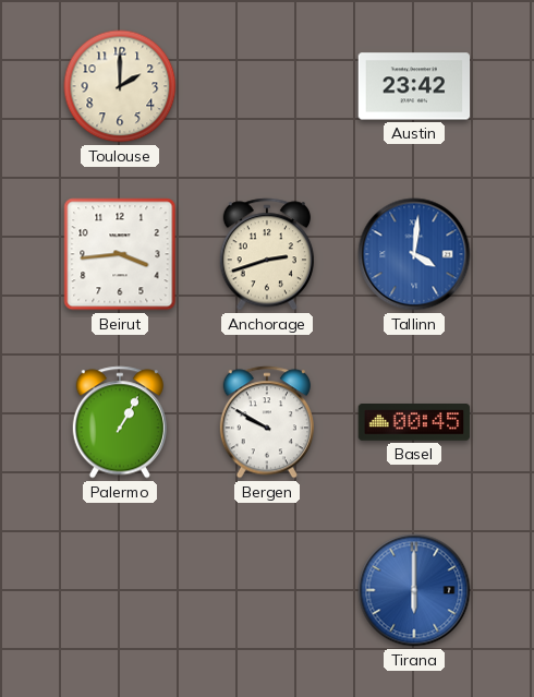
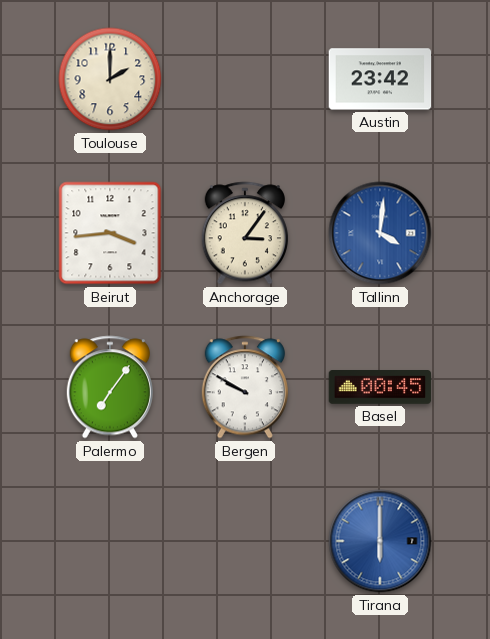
Anchorage: 2:42 -> 3:06 (245, 233)
Palermo: 1:05 -> 7:06 (110, 387)
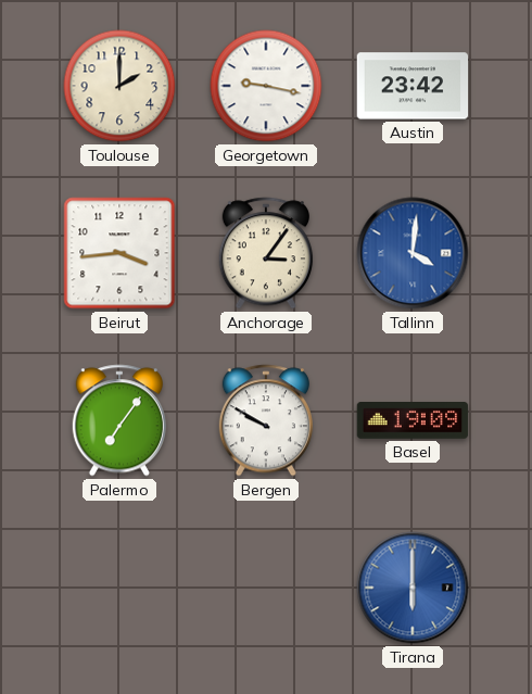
Georgetown: none -> 9:17 (266, 86)
Basel: 00:45 -> 19:09 (413, 420)
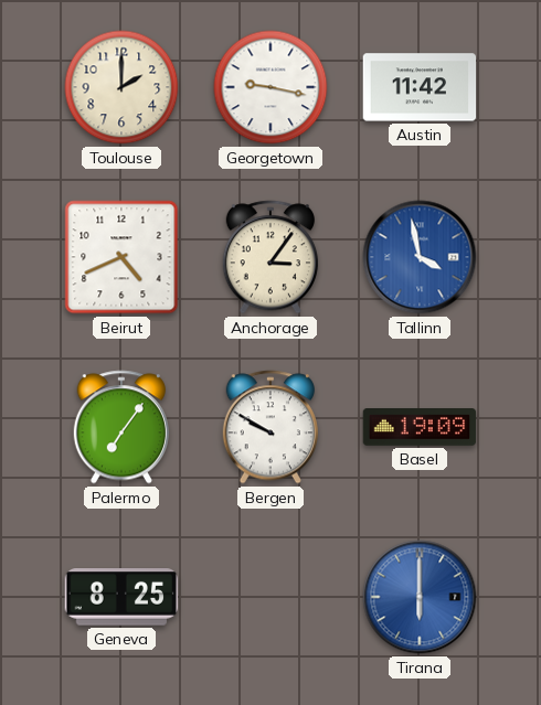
Austin: 23:42 -> 11:42 (420, 87)
Beirut: 3:44 -> 4:41 (121, 257)
Tallinn: 4:01 -> 3:58 (420, 257)
Geneva: none -> 8:25 (121, 598)
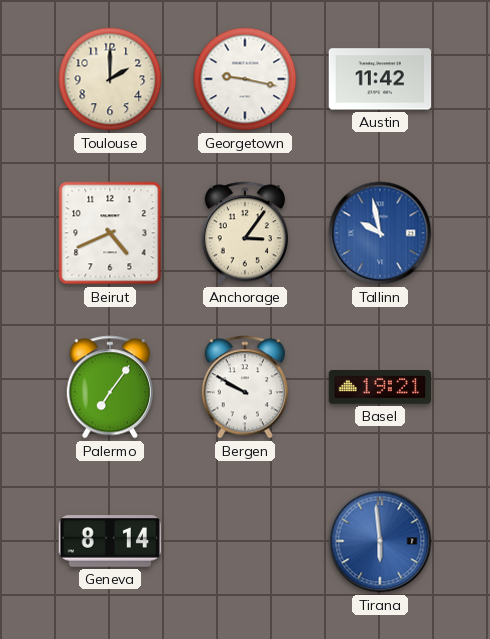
Tallinn: 3:58 -> 9:58 (380, 233)
Basel: 19:09 -> 19:21 (380, 387)
Geneva: 8:25 -> 8:14 (110, 542)
Tirana: 6:00 -> 5:59 (380, 541)
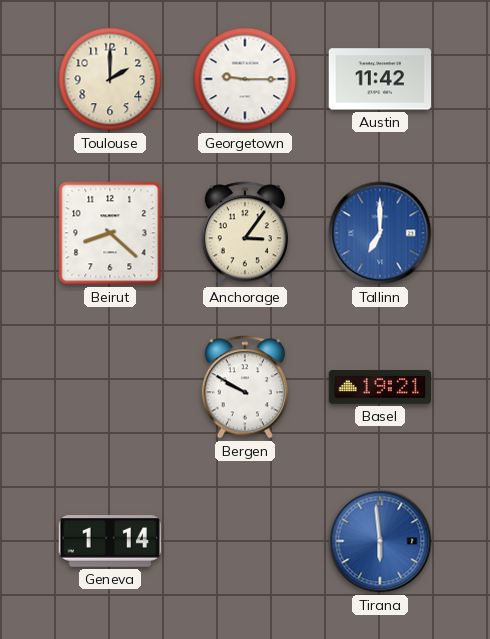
Georgetown: 9:17 -> 9:15 (245, 79)
Beirut: 4:41 -> 8:22 (110, 233)
Tallinn: 9:58 -> 7:00 (380, 233)
Palermo: 7:06 -> none (110, 387)
Geneva: 8:14 -> 1:14 (110, 542)
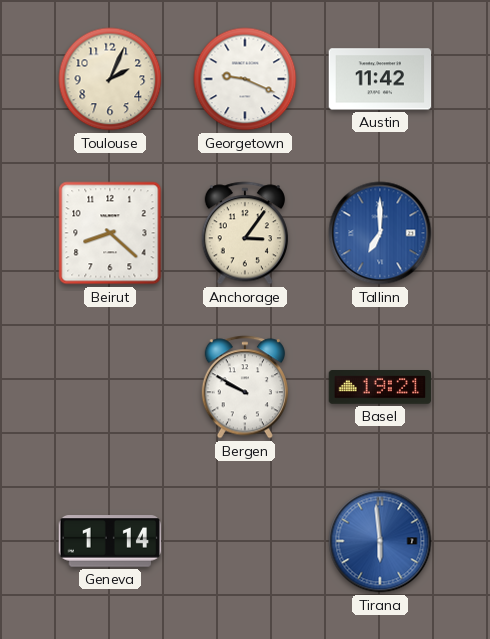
Toulouse: 2:00 -> 2:04 (110, 79)
Georgetown: 9:15 -> 9:19 (245, 79)
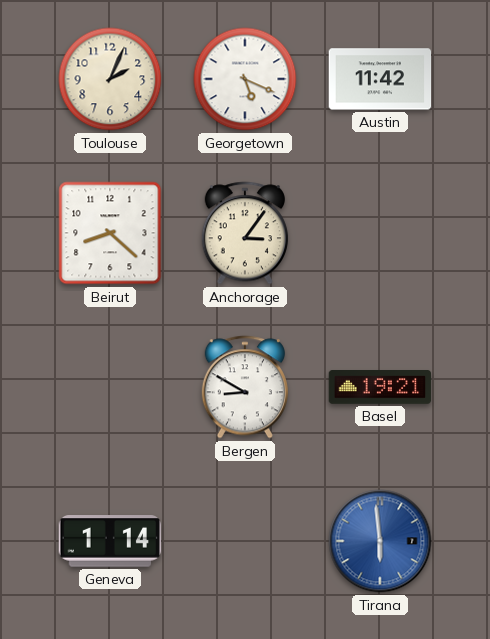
Georgetown: 9:19 -> 5:19 (245, 79)
Tallinn: 7:00 -> none (380, 233)
Bergen: 9:50 -> 8:50 (245, 387)
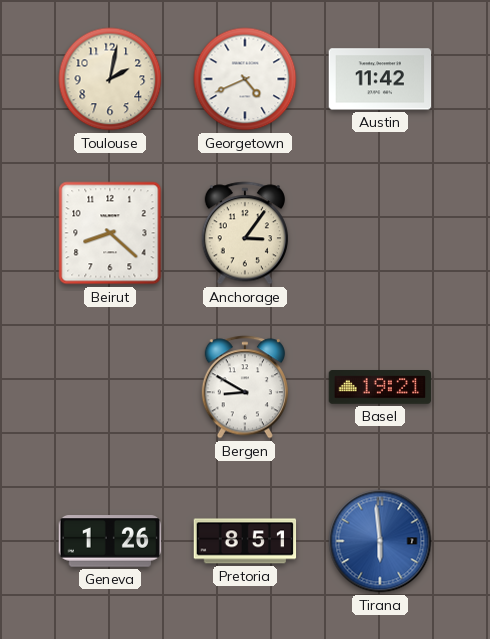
Toulouse: 2:04 -> 2:02 (110, 79)
Georgetown: 5:19 -> 4:41 (245, 79)
Geneva: 1:14 -> 1:26 (110, 542)
Pretoria: none -> 8:51 (245, 541)
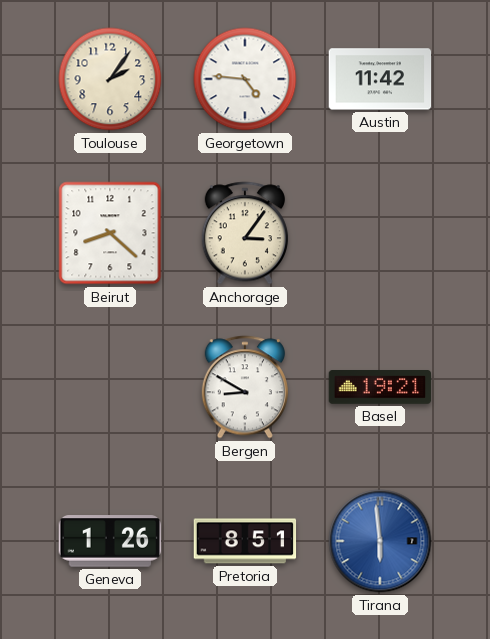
Toulouse: 2:02 -> 2:06 (110, 79)
Georgetown: 4:41 -> 4:46 (245, 79)
